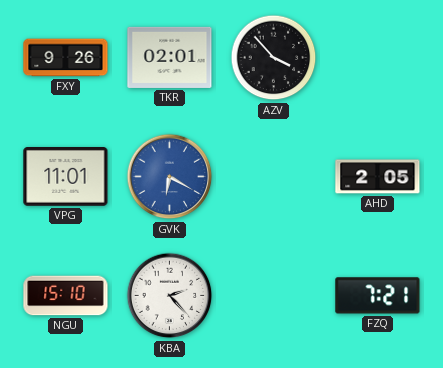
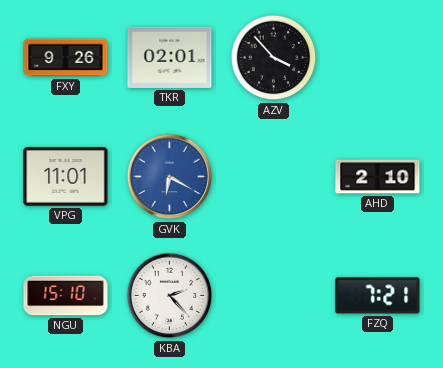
AHD: 2:05 -> 2:10 (378, 177)
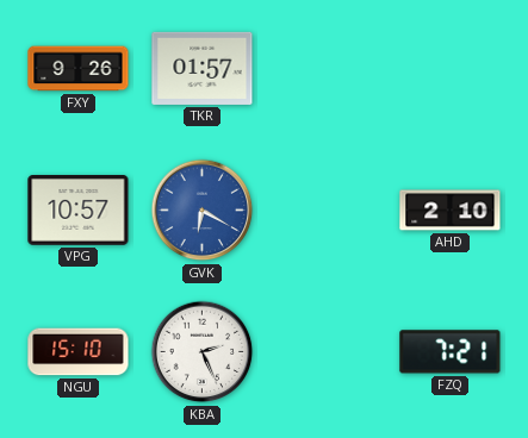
TKR: 02:01 -> 01:57 (203, 68)
AZV: 3:53 -> none (274, 58)
VPG: 11:01 -> 10:57 (79, 211)
KBA: 2:23 -> 2:26 (203, 352)
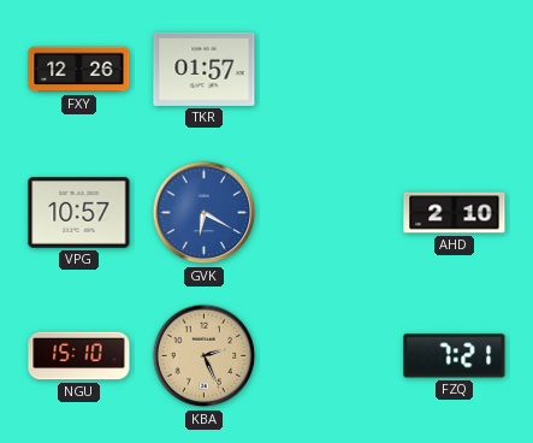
FXY: 9:26 -> 12:26 (79, 70)
KBA dial: white -> champagne (205, 356)
